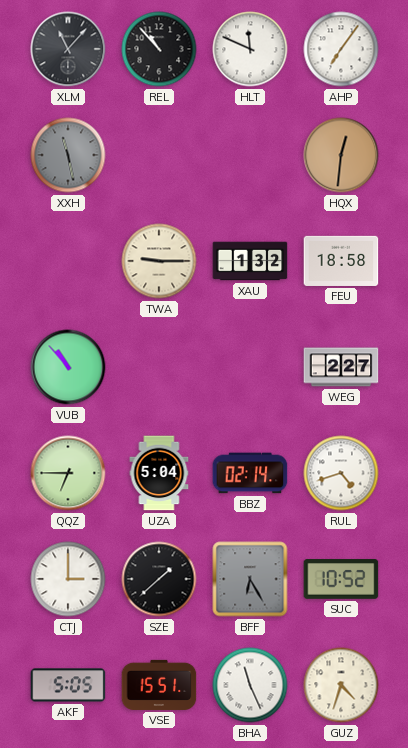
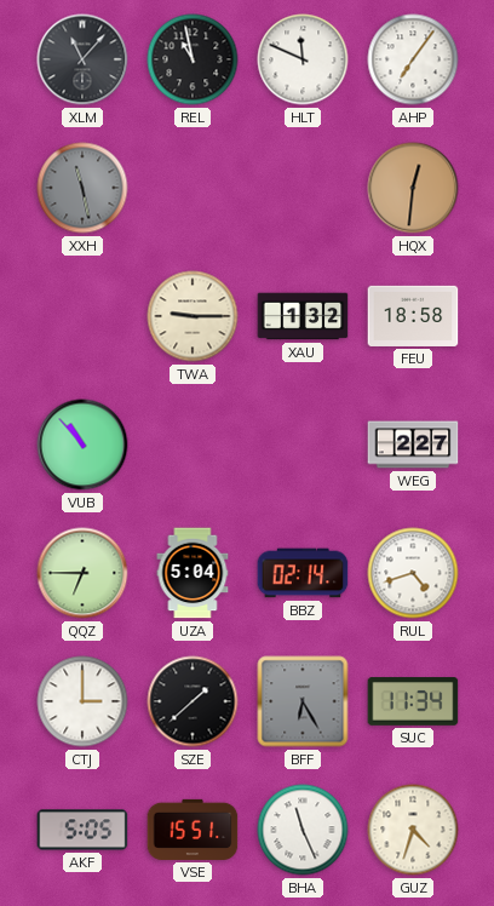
REL: 10:53 -> 10:58 (193, 59)
SUC: 10:52 -> 11:34 (413, 701)
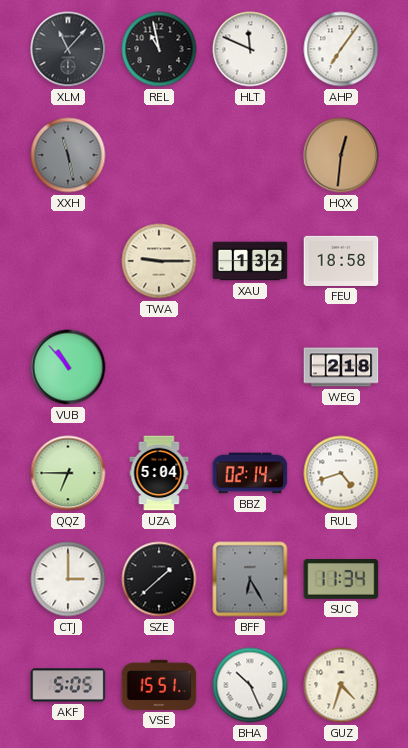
WEG: 2:27 -> 2:18 (341, 367)
BHA: 11:26 -> 10:26 (250, 685)
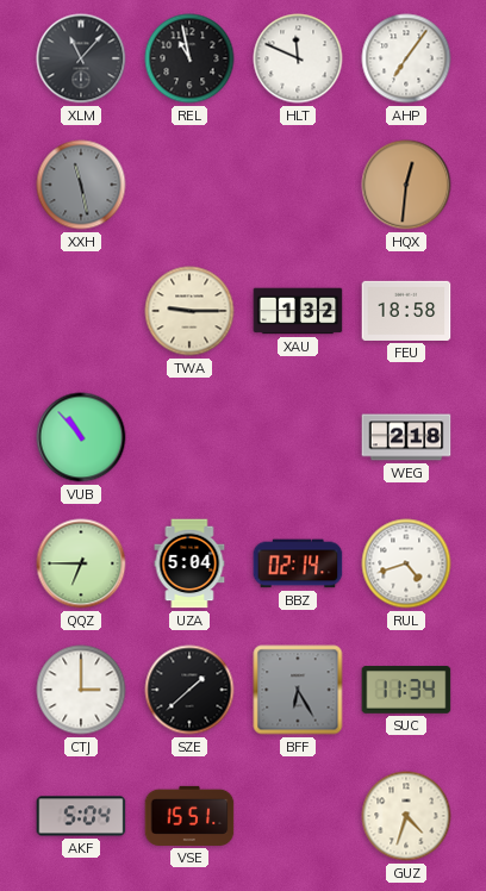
AKF: 5:05 -> 5:04 (81, 816)
BHA: 10:26 -> none (250, 685)
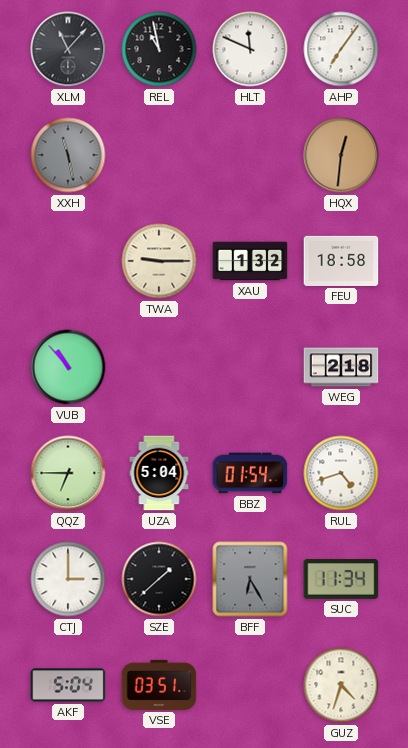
BBZ: 02:14 -> 01:54 (250, 473)
VSE: 15:51 -> 03:51 (159, 685)
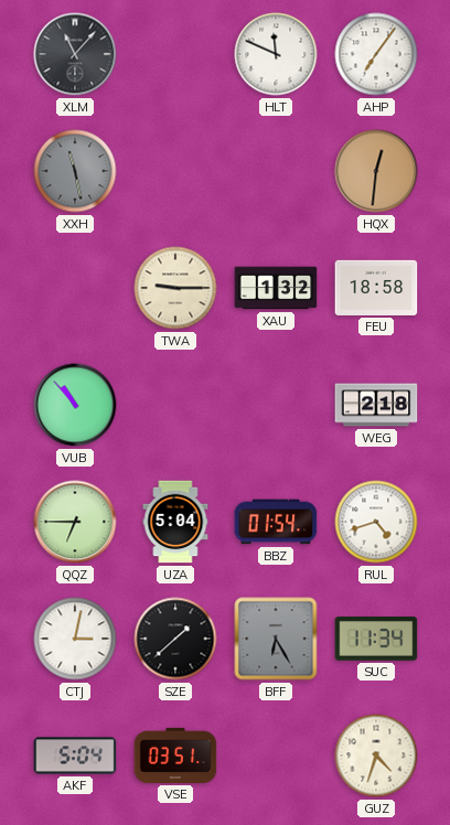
REL: 10:58 -> none (159, 49)
CTJ: 3:00 -> 3:02 (75, 639)
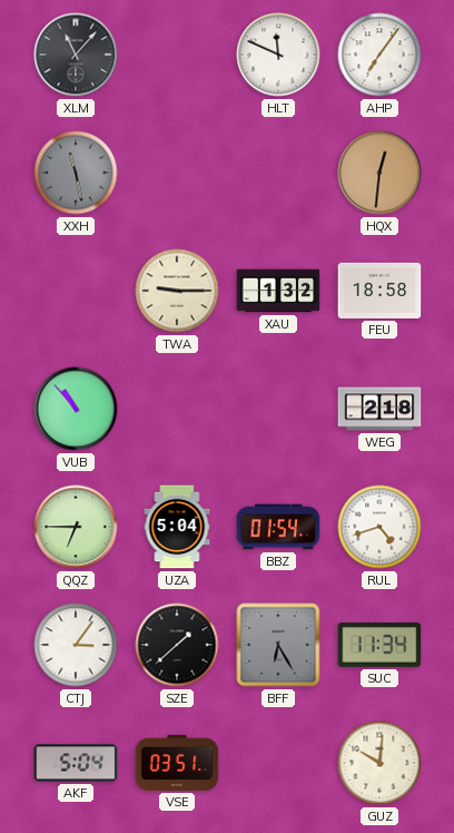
CTJ: 3:02 -> 3:06 (76, 645)
GUZ: 4:33 -> 10:01 (379, 763)
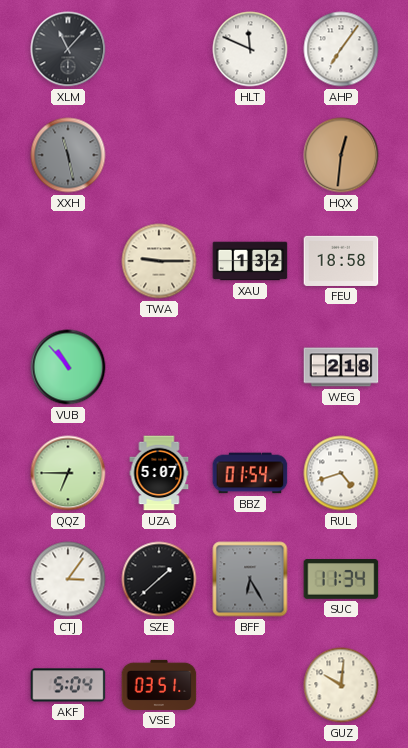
UZA: 5:04 -> 5:07 (159, 473)
